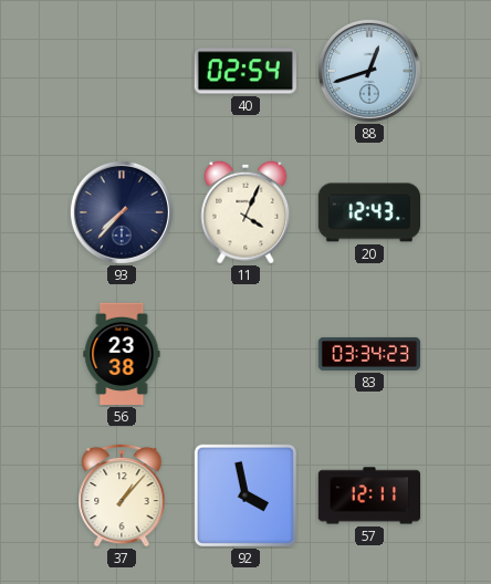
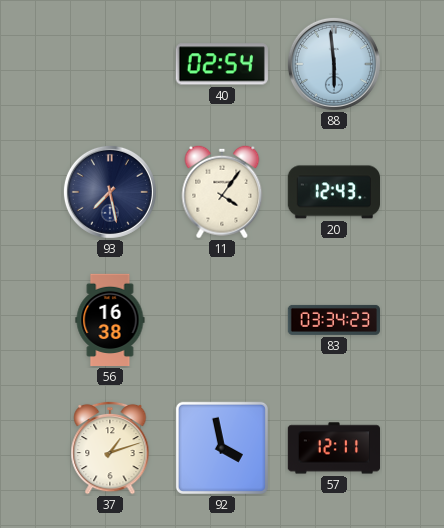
88: 12:42 -> 5:59 (334, 64)
93: 7:37 -> 7:28 (110, 192)
11: 4:04 -> 4:06 (222, 192)
56: 23:38 -> 16:38 (110, 320)
37: 1:07 -> 1:12 (110, 448)
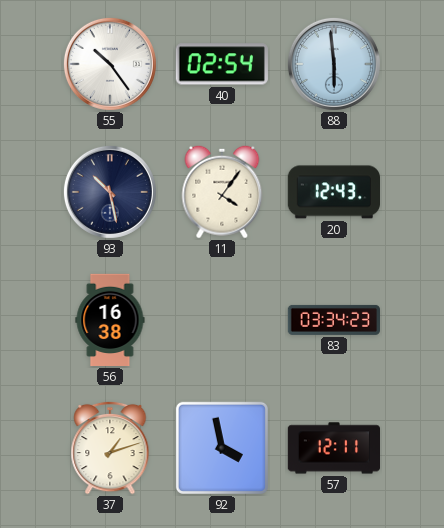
55: none -> 10:24 (110, 64)
93: 7:28 -> 10:28 (110, 192)
